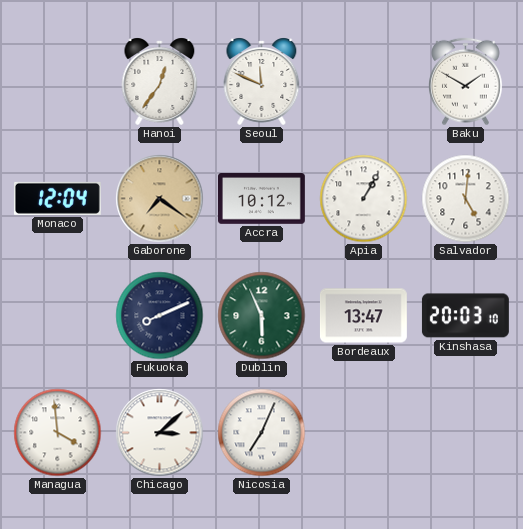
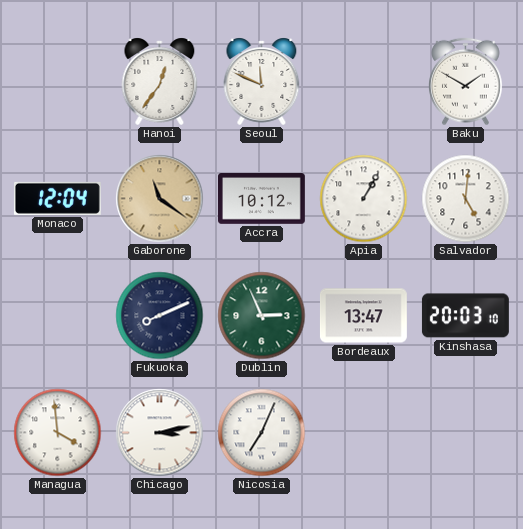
Gaborone: 7:21 -> 11:21 (160, 199)
Dublin: 5:56 -> 2:56 (262, 316)
Chicago: 3:08 -> 3:13 (160, 433)
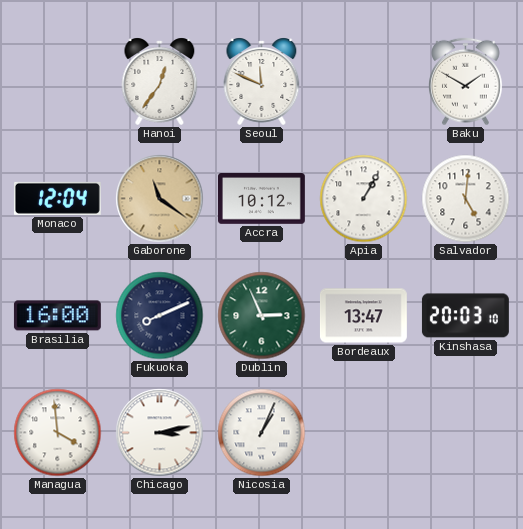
Brasilia: none -> 16:00 (57, 316)
Nicosia: 7:04 -> 1:04 (262, 433)
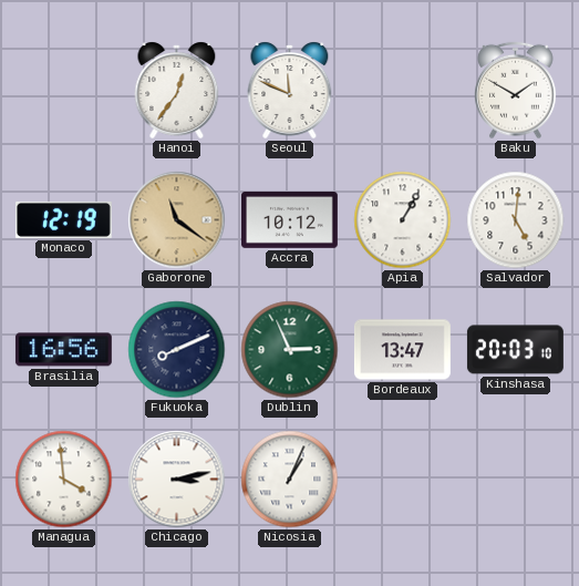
Monaco: 12:04 -> 12:19 (63, 219)
Brasilia: 16:00 -> 16:56 (63, 350)
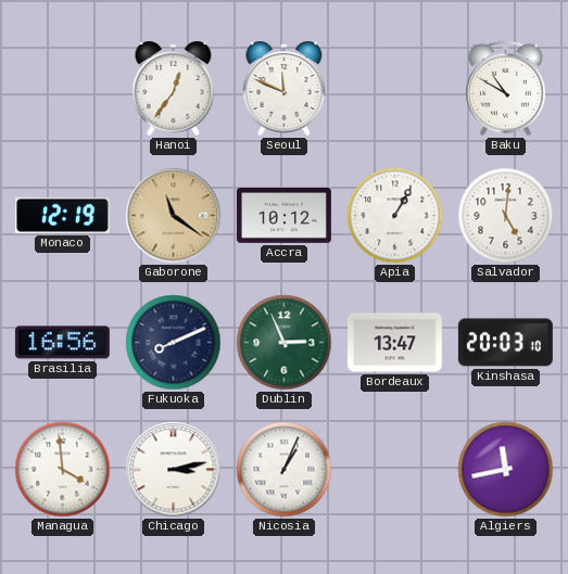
Baku: 1:50 -> 10:50 (506, 89)
Algiers: none -> 11:43 (506, 470)
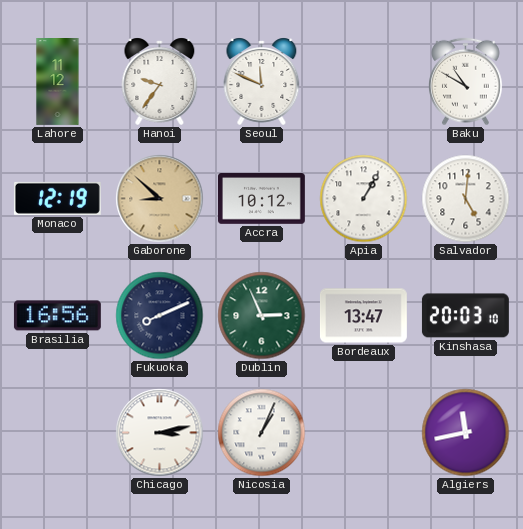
Lahore: none -> 11:12 (58, 82)
Hanoi: 12:36 -> 9:36 (160, 81)
Gaborone: 11:21 -> 8:52 (160, 199)
Managua: 3:59 -> none (63, 470)
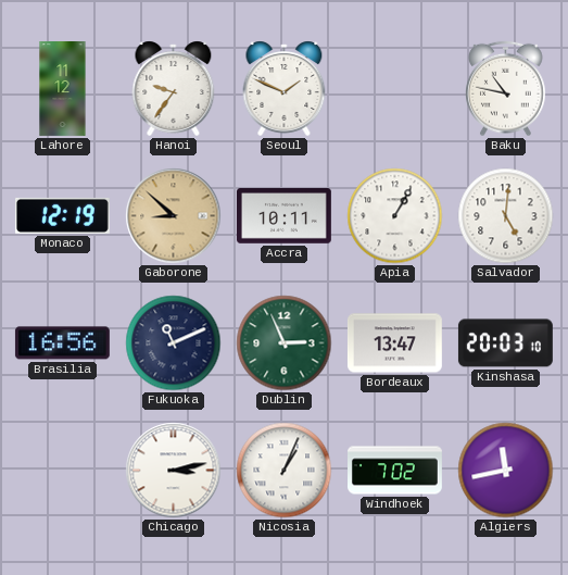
Seoul: 11:49 -> 1:49 (285, 88)
Baku: 10:50 -> 10:47 (506, 89)
Accra: 10:12 -> 10:11 (283, 216)
Fukuoka: 8:11 -> 11:11 (174, 343)
Windhoek: none -> 7:02 (395, 471)
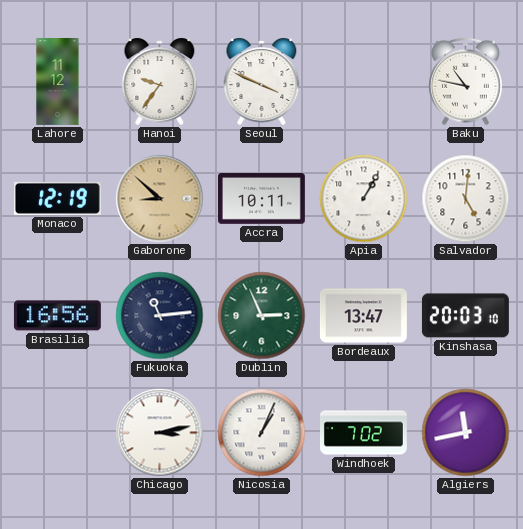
Seoul: 1:49 -> 3:49 (262, 81)
Fukuoka: 11:11 -> 11:14 (160, 316)
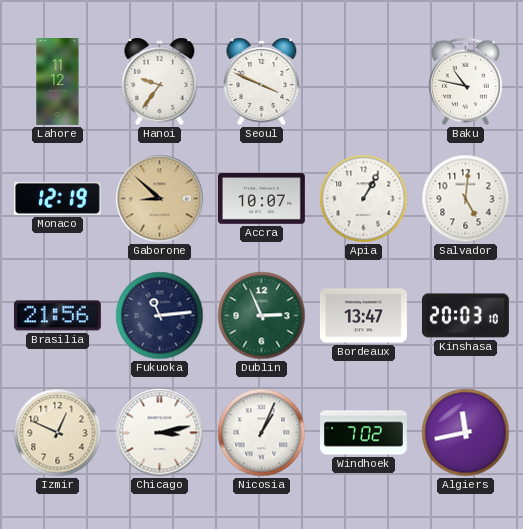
Accra: 10:11 -> 10:07 (261, 199)
Brasilia: 16:56 -> 21:56 (57, 316)
Izmir: none -> 12:49 (58, 433)
